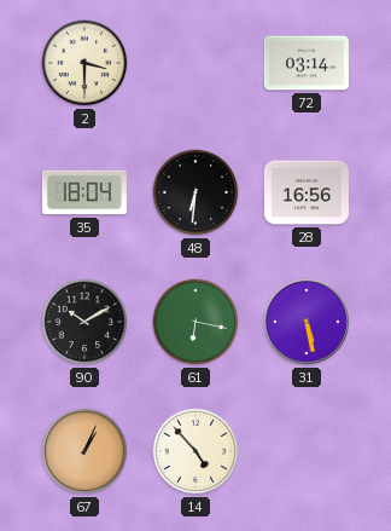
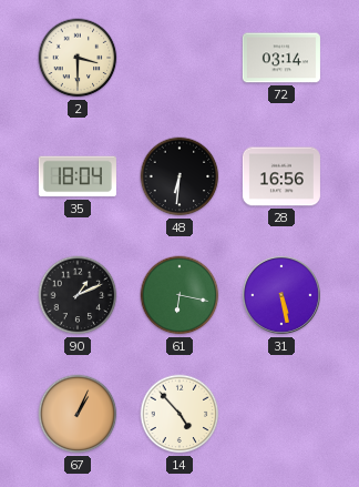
90: 10:10 -> 1:11 (78, 295)
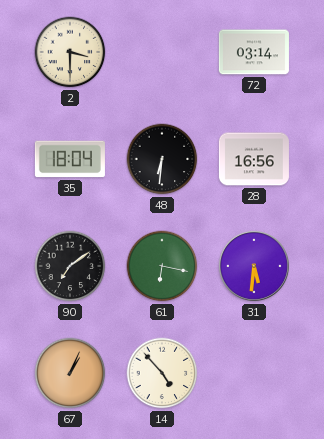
90: 1:11 -> 7:09 (70, 266)
31: 5:28 -> 5:31 (254, 266)
